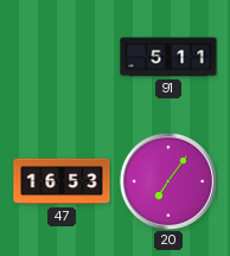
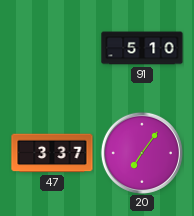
91: 5:11 -> 5:10 (142, 48)
47: 16:53 -> 3:37 (52, 153)
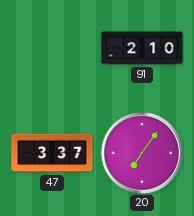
91: 5:10 -> 2:10 (142, 48)
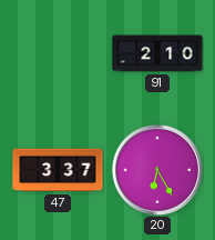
20: 7:06 -> 6:25 (157, 170)
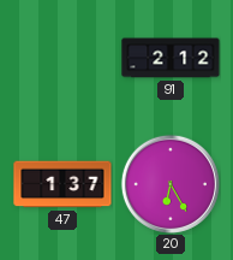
91: 2:10 -> 2:12 (171, 58)
47: 3:37 -> 1:37 (62, 184)
